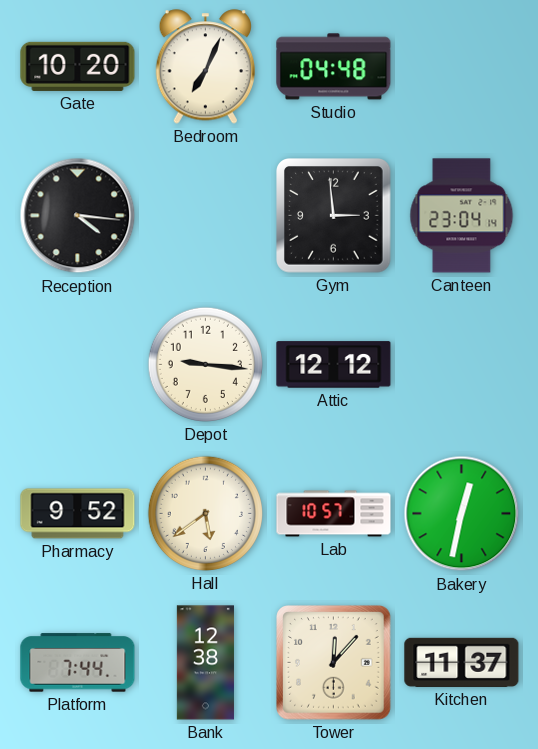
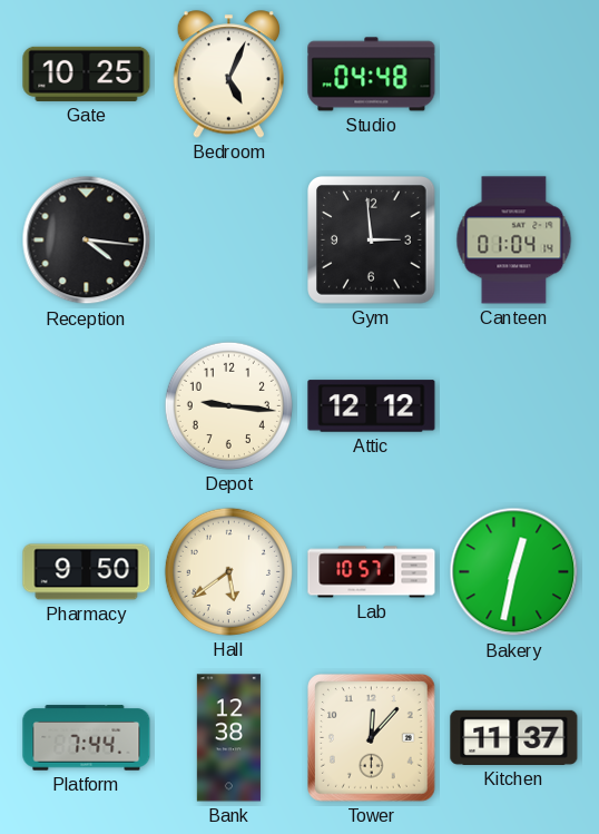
Gate: 10:20 -> 10:25 (87, 73)
Bedroom: 7:04 -> 5:04 (228, 75)
Canteen: 23:04 -> 01:04 (514, 241)
Pharmacy: 9:52 -> 9:50 (87, 572)
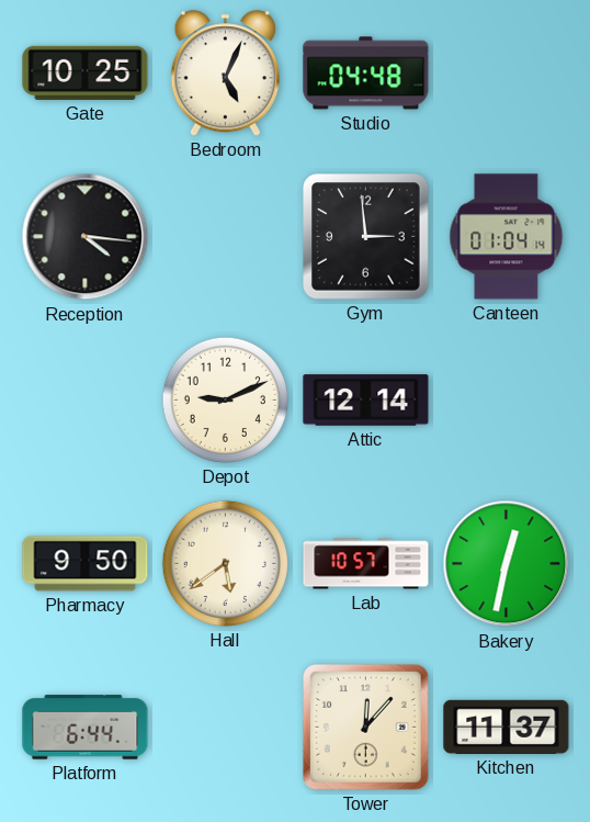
Depot: 9:16 -> 9:11 (225, 399)
Attic: 12:12 -> 12:14 (366, 401)
Platform: 7:44 -> 6:44 (86, 728)
Bank: 12:38 -> none (228, 738)
